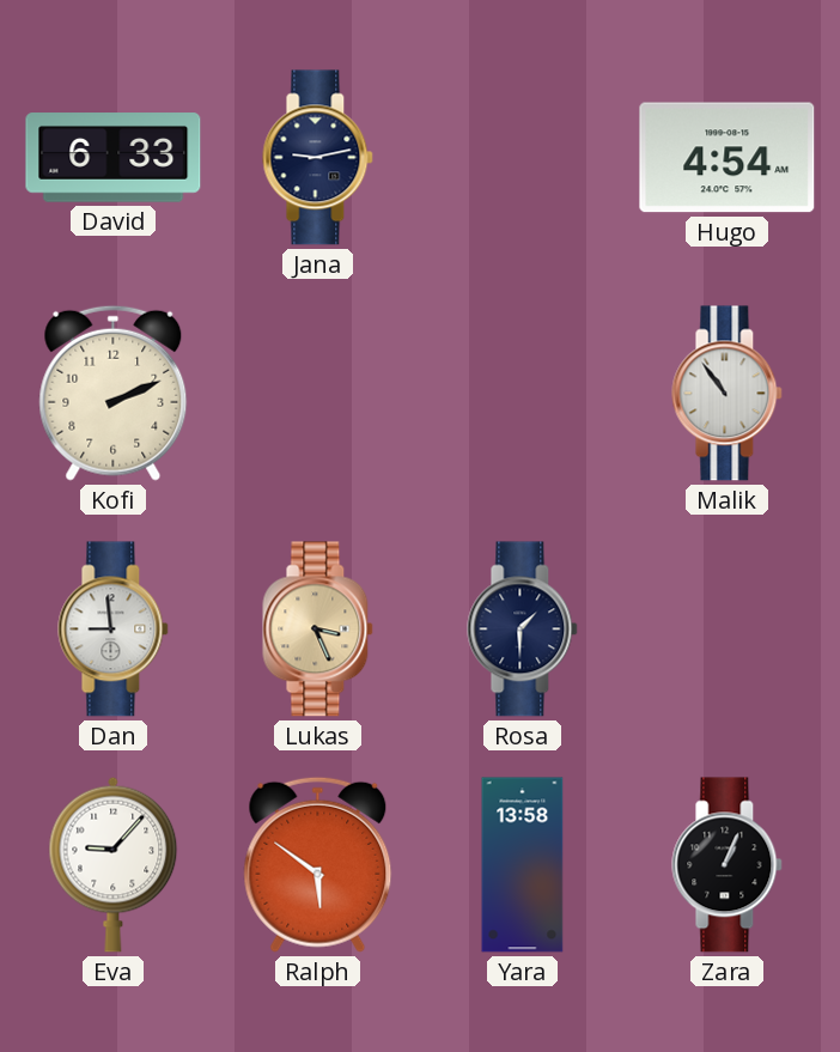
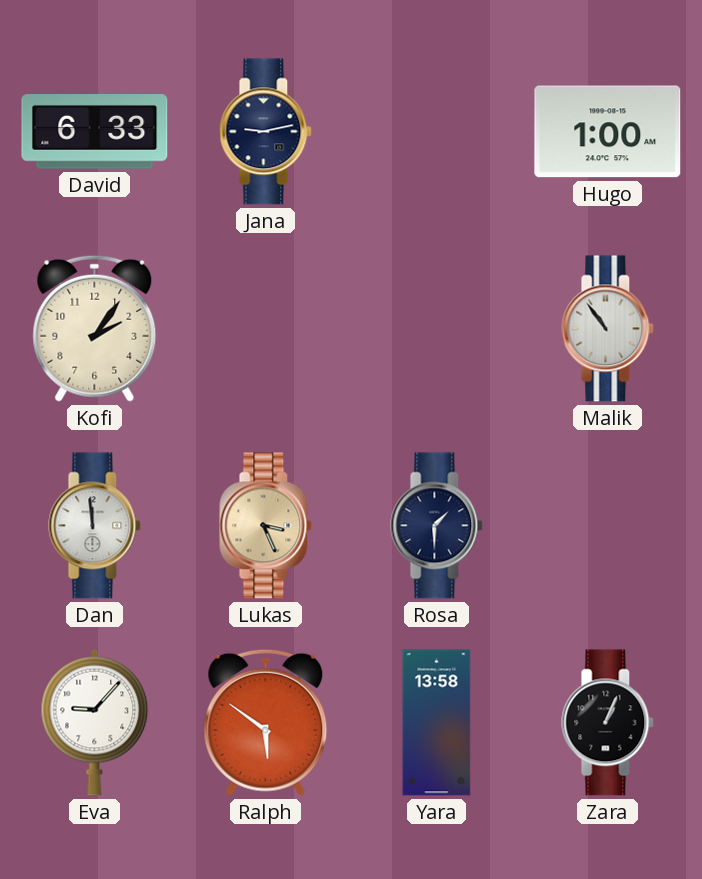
Hugo: 4:54 -> 1:00 (608, 132)
Kofi: 2:11 -> 2:06 (95, 328)
Dan: 8:59 -> 11:59 (95, 526)
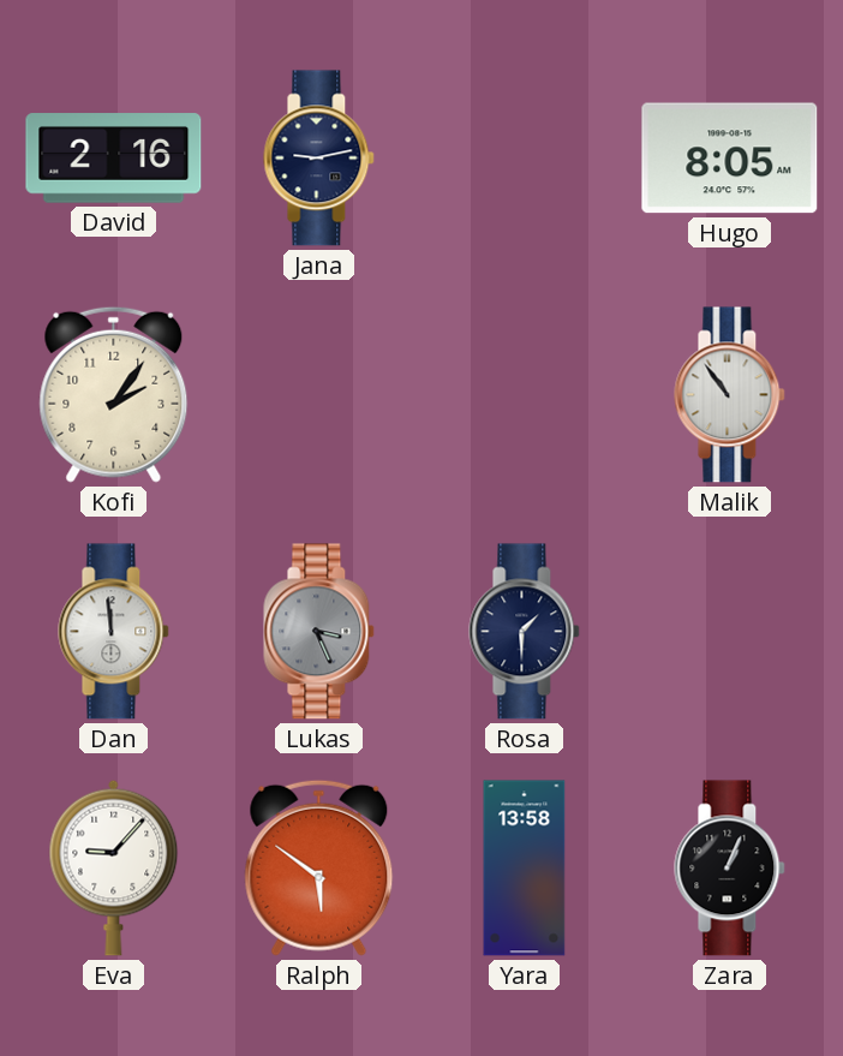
David: 6:33 -> 2:16 (114, 159)
Hugo: 1:00 -> 8:05 (730, 159)
Lukas dial: champagne -> grey (319, 632)
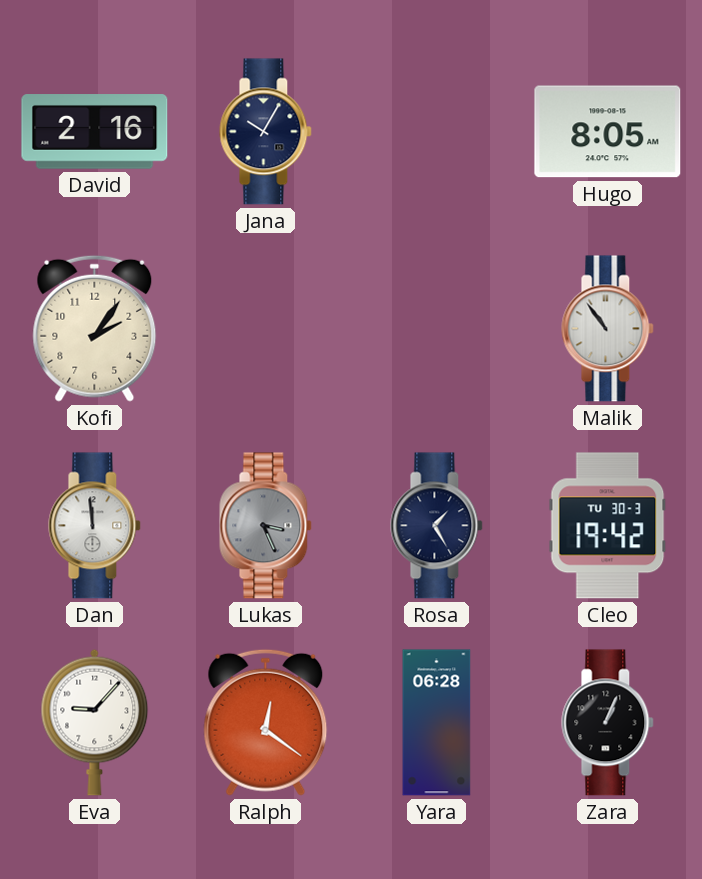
Jana: 9:13 -> 10:05 (266, 132)
Rosa: 1:30 -> 1:25 (437, 526)
Cleo: none -> 19:42 (608, 526)
Ralph: 5:51 -> 12:21 (266, 722)
Yara: 13:58 -> 06:28 (437, 723)
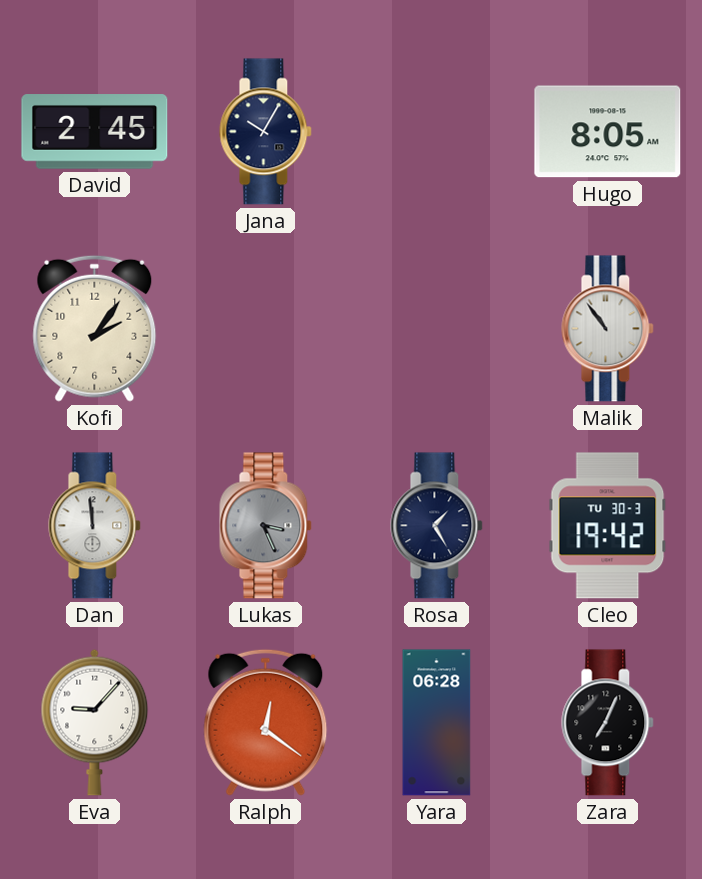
David: 2:16 -> 2:45 (95, 132)
Zara: 1:04 -> 7:04 (608, 723)
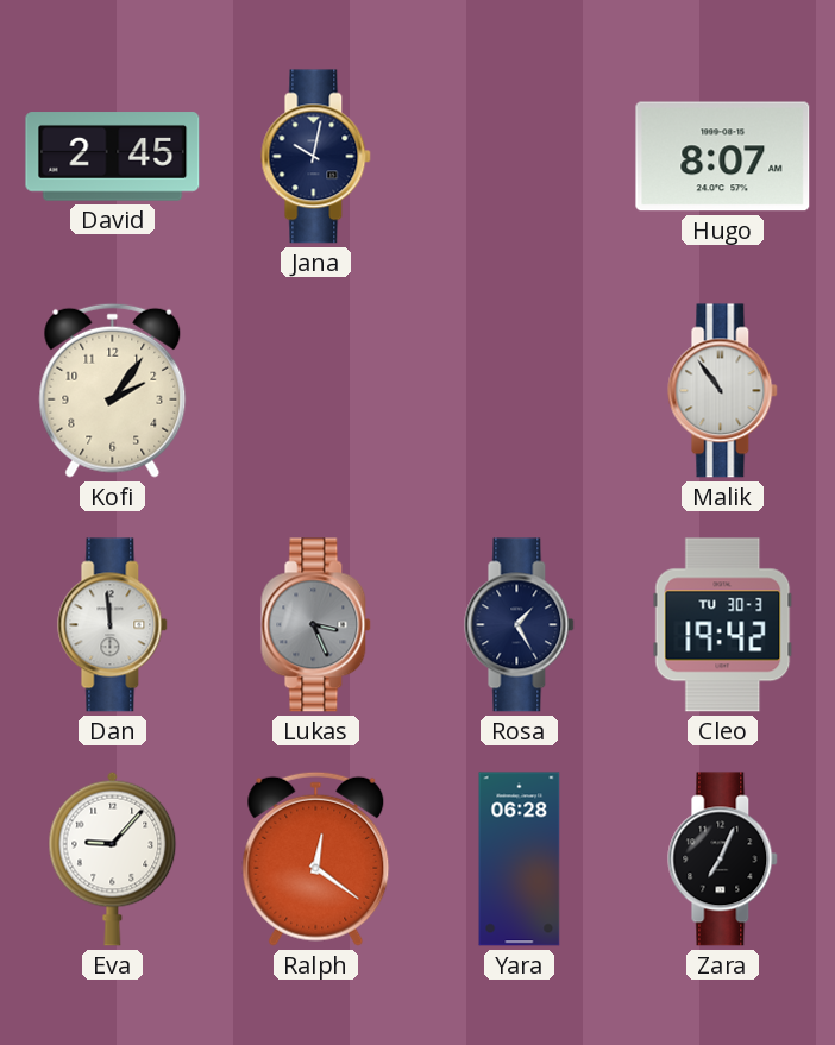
Jana: 10:05 -> 10:02 (316, 157)
Hugo: 8:05 -> 8:07 (723, 157)
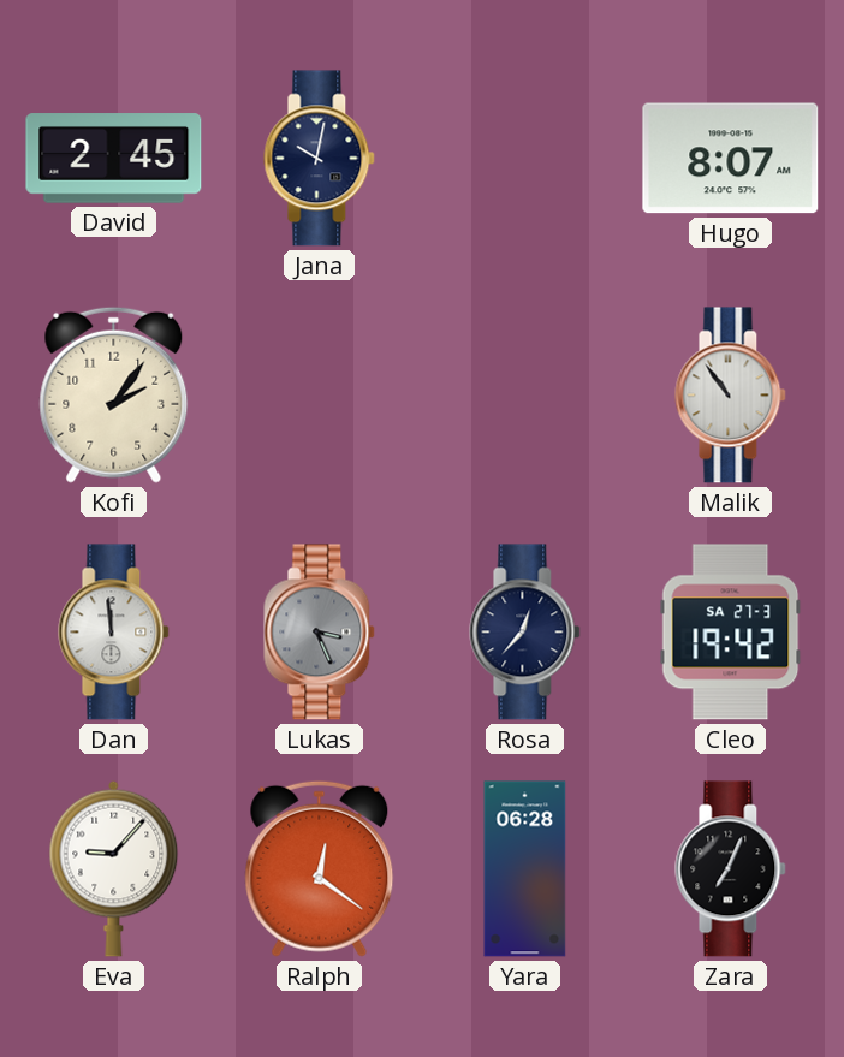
Rosa: 1:25 -> 12:37 (525, 633)
Cleo date: TU 30-3 -> SA 27-3 (731, 633)
